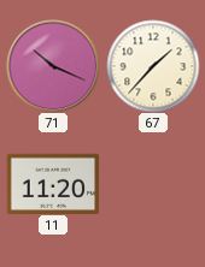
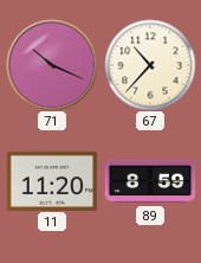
67: 1:37 -> 10:37 (150, 65)
89: none -> 8:59 (150, 181)
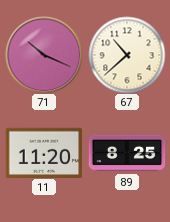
67: 10:37 -> 10:38 (127, 55)
89: 8:59 -> 8:25 (127, 153)
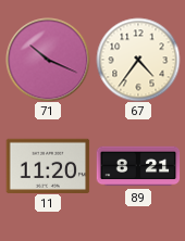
67: 10:38 -> 4:36 (138, 60)
89: 8:25 -> 8:21 (138, 166)
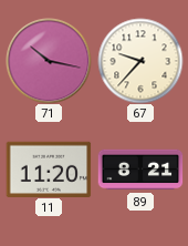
71: 10:19 -> 10:17 (49, 61)
67: 4:36 -> 9:37 (140, 61)
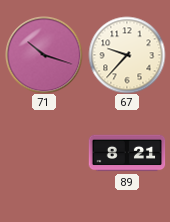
71: 10:17 -> 10:18 (44, 55)
11: 11:20 -> none (49, 168)
